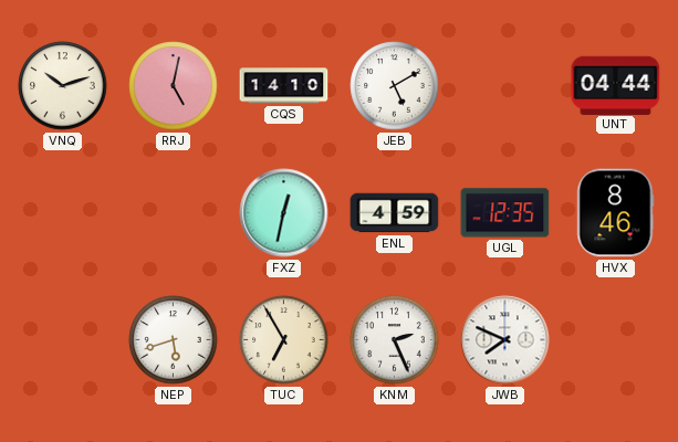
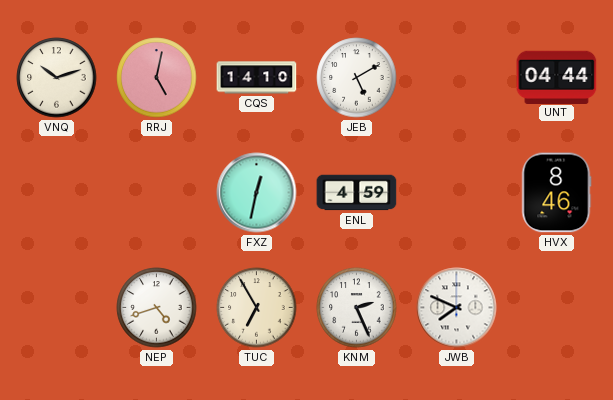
UGL: 12:35 -> none (505, 213)
NEP: 5:42 -> 4:42 (157, 308)
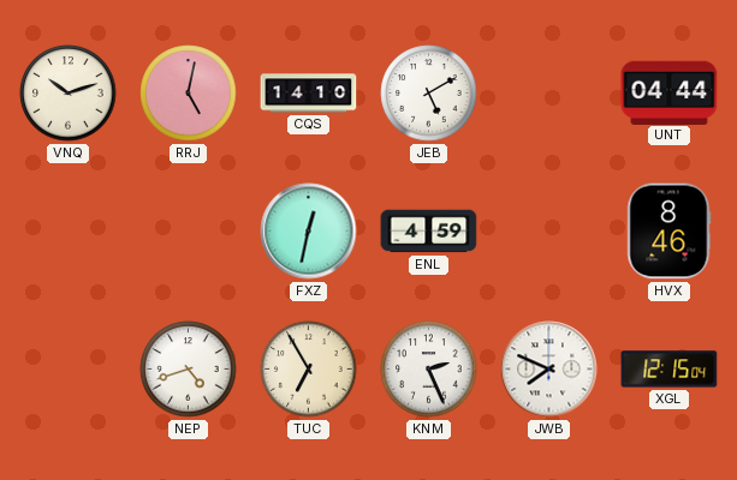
XGL: none -> 12:15 (670, 370)
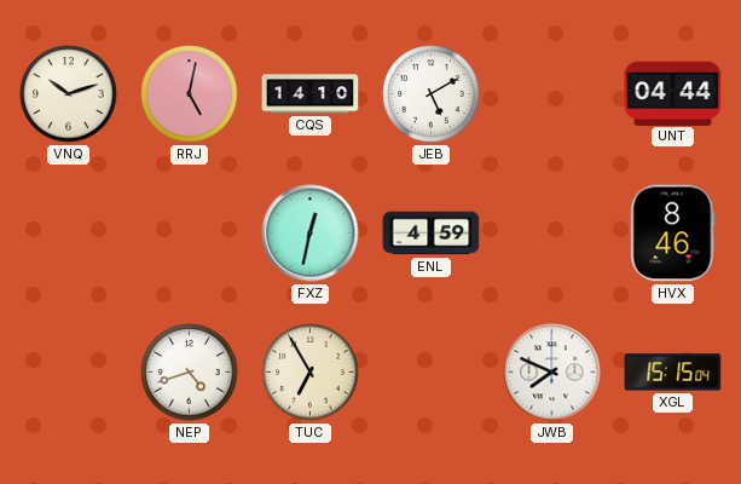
KNM: 2:26 -> none (429, 370)
XGL: 12:15 -> 15:15 (673, 373)
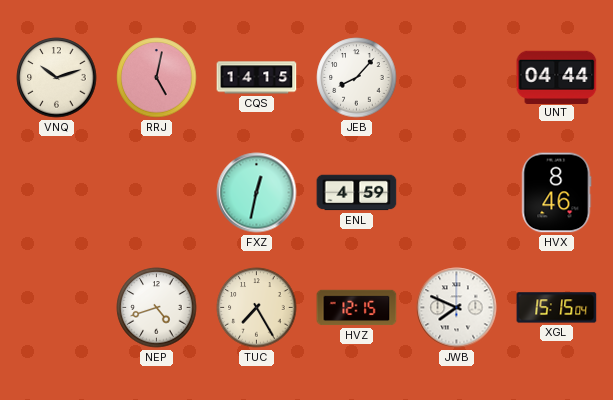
CQS: 14:10 -> 14:15 (257, 78)
JEB: 5:10 -> 8:07 (357, 78)
TUC: 6:55 -> 7:25 (257, 308)
HVZ: none -> 12:15 (357, 308)
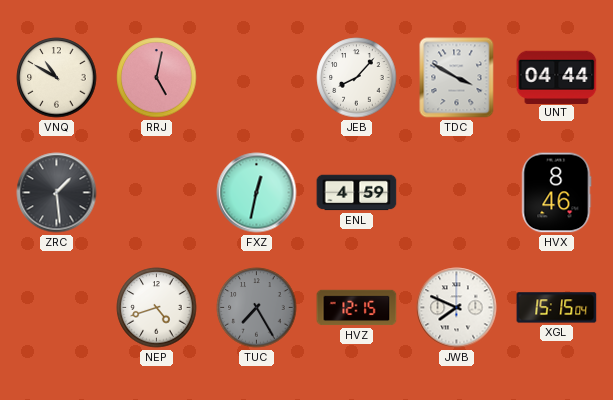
VNQ: 10:12 -> 10:50 (57, 78)
CQS: 14:15 -> none (257, 78)
TDC: none -> 3:50 (457, 78)
ZRC: none -> 1:29 (57, 193)
TUC dial: cream -> grey (257, 308)
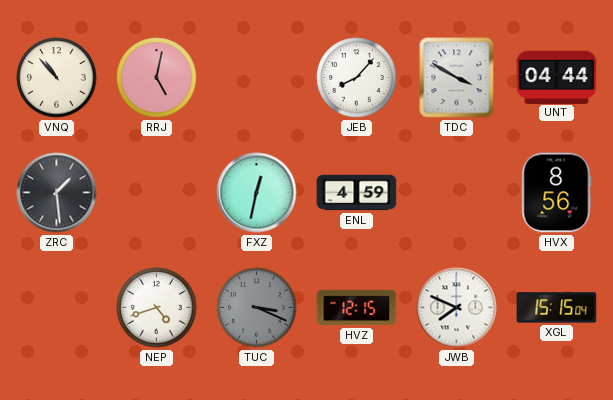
VNQ: 10:50 -> 10:53 (57, 78)
HVX: 8:46 -> 8:56 (556, 193)
TUC: 7:25 -> 3:19 (257, 308)
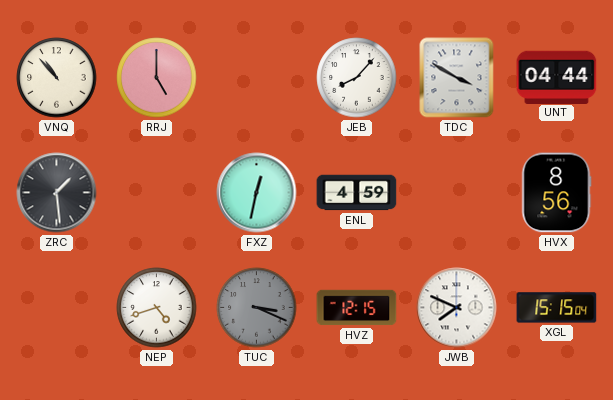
RRJ: 5:02 -> 5:00 (157, 78)
